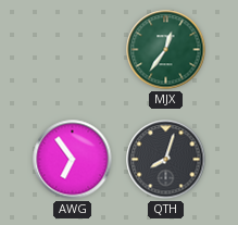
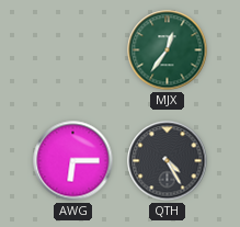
AWG: 6:54 -> 6:15 (73, 161)
QTH: 8:03 -> 4:25 (168, 161)
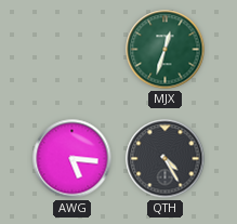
MJX: 12:36 -> 12:33 (166, 50)
AWG: 6:15 -> 5:16 (73, 159)
